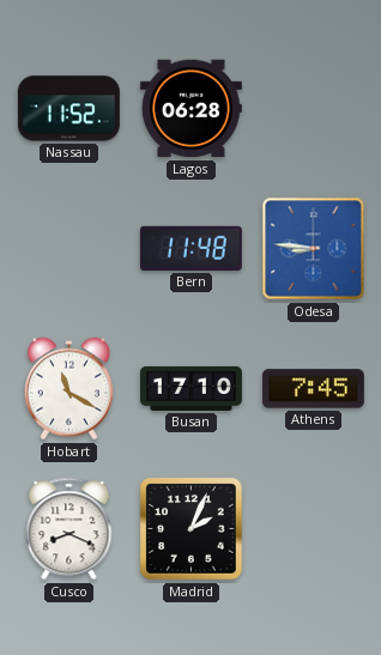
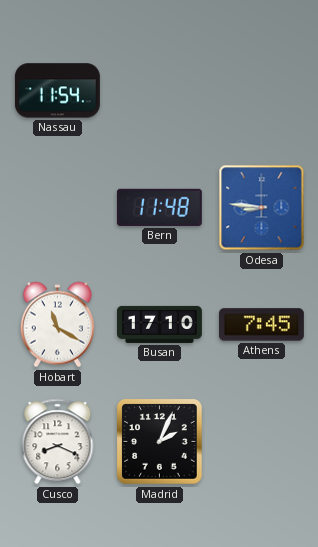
Nassau: 11:52 -> 11:54 (57, 91)
Lagos: 06:28 -> none (190, 109)
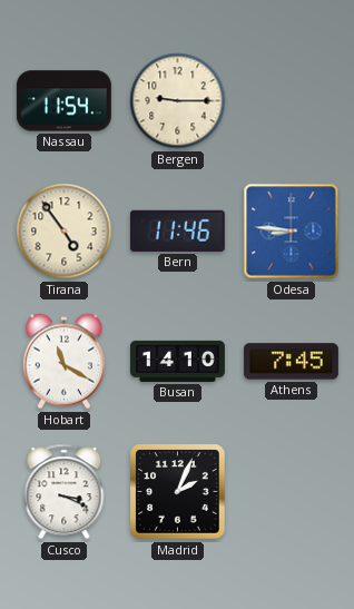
Bergen: none -> 9:15 (178, 101)
Tirana: none -> 4:54 (65, 232)
Bern: 11:48 -> 11:46 (177, 230)
Busan: 17:10 -> 14:10 (177, 361)
Cusco: 8:19 -> 3:19 (65, 492)
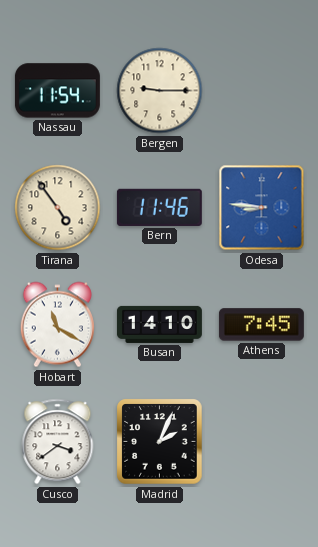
Cusco: 3:19 -> 3:39 (58, 442)
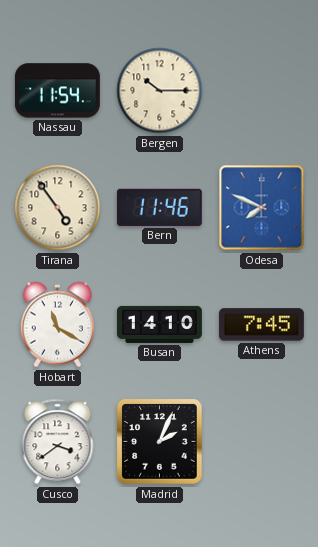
Bergen: 9:15 -> 10:15 (160, 91)
Odesa: 8:46 -> 7:49 (262, 208)
